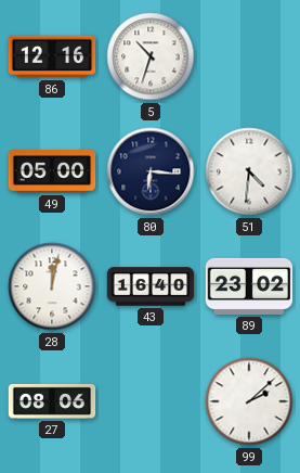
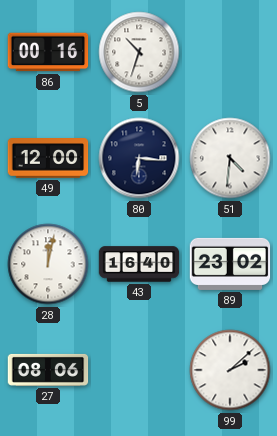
86: 12:16 -> 00:16 (48, 52)
49: 05:00 -> 12:00 (48, 159)
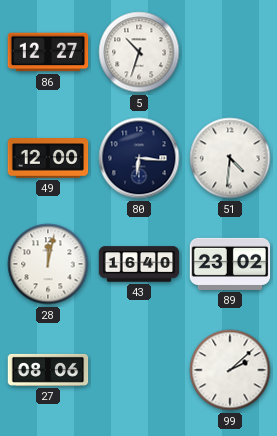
86: 00:16 -> 12:27 (48, 52)
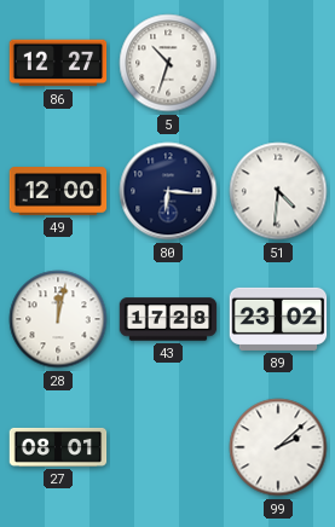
43: 16:40 -> 17:28 (168, 319)
27: 08:06 -> 08:01 (58, 447)
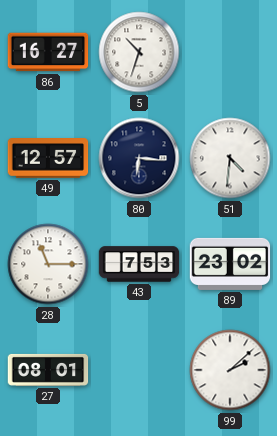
86: 12:27 -> 16:27 (48, 52)
49: 12:00 -> 12:57 (48, 159)
28: 12:02 -> 11:15 (48, 264)
43: 17:28 -> 7:53 (139, 264)
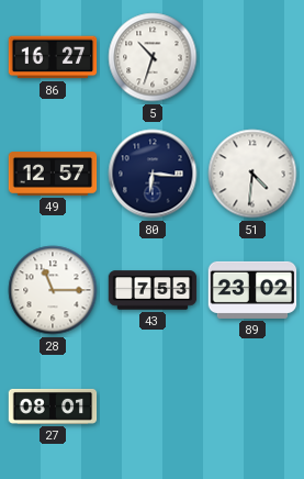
99: 2:08 -> none (230, 370)
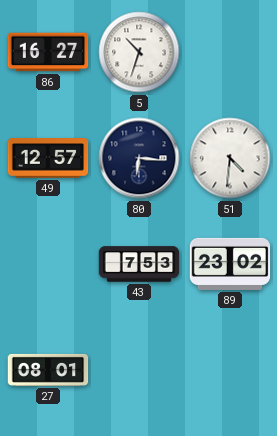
28: 11:15 -> none (53, 290)
